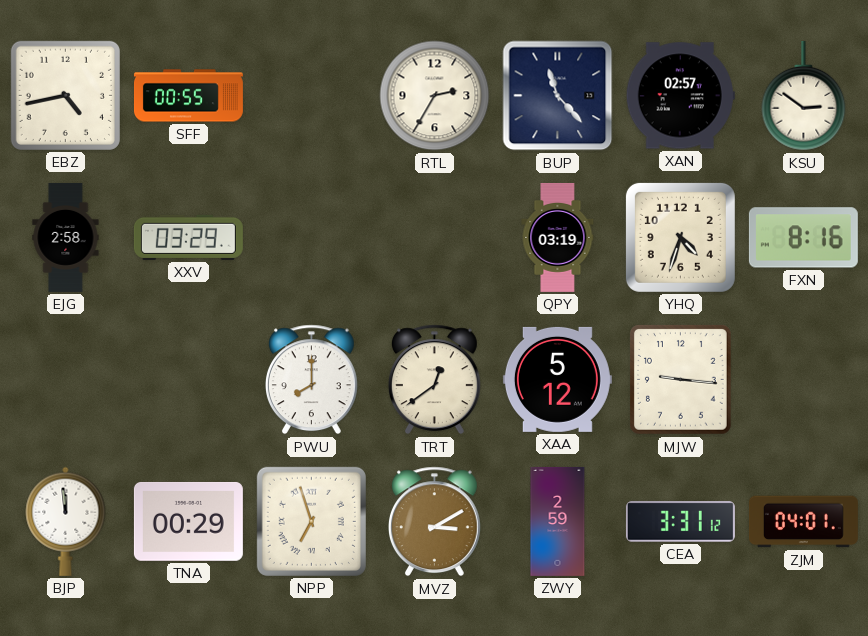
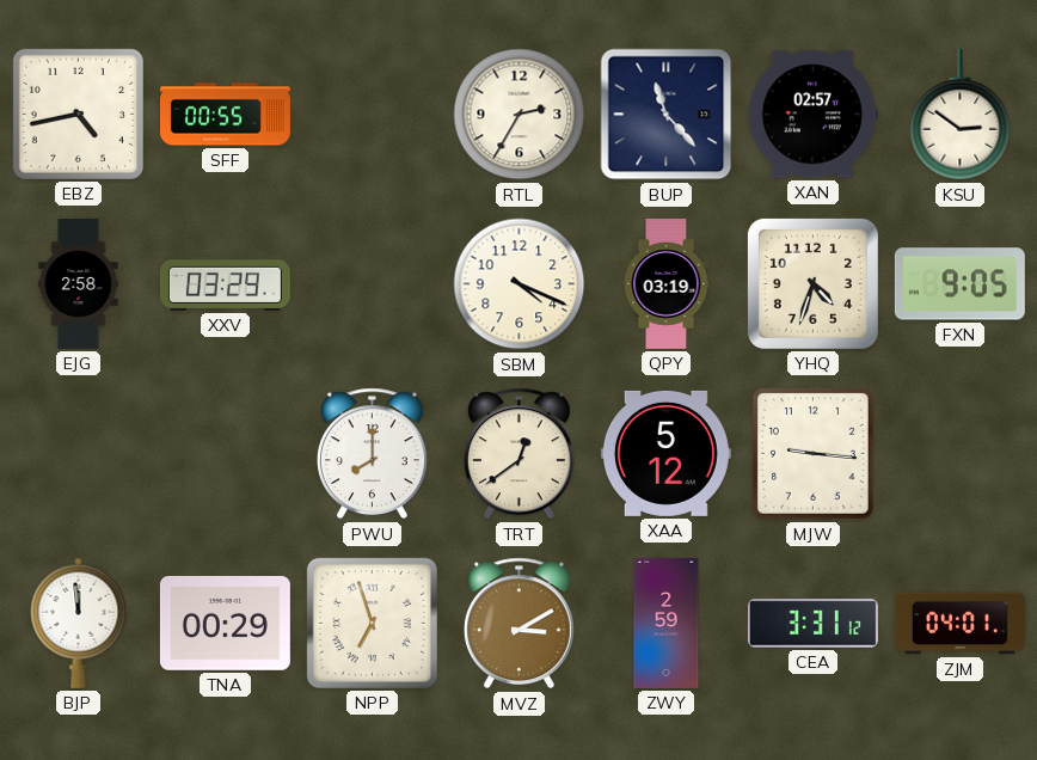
SBM: none -> 4:19 (520, 284)
FXN: 8:16 -> 9:05 (959, 284)
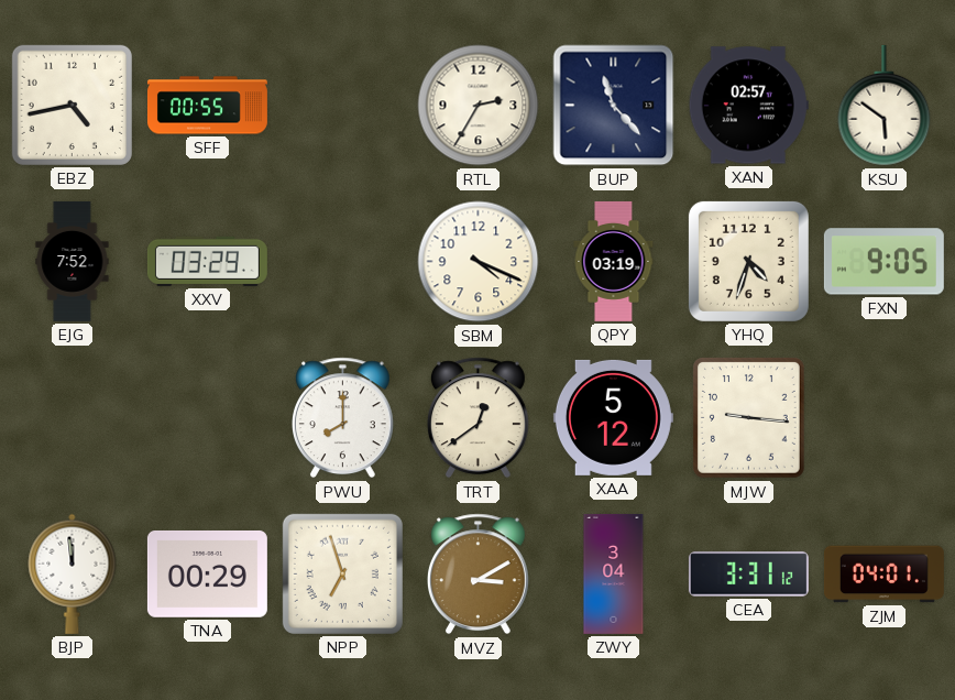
KSU: 2:51 -> 5:51 (885, 106)
EJG: 2:58 -> 7:52 (73, 261)
ZWY: 2:59 -> 3:04 (614, 573)
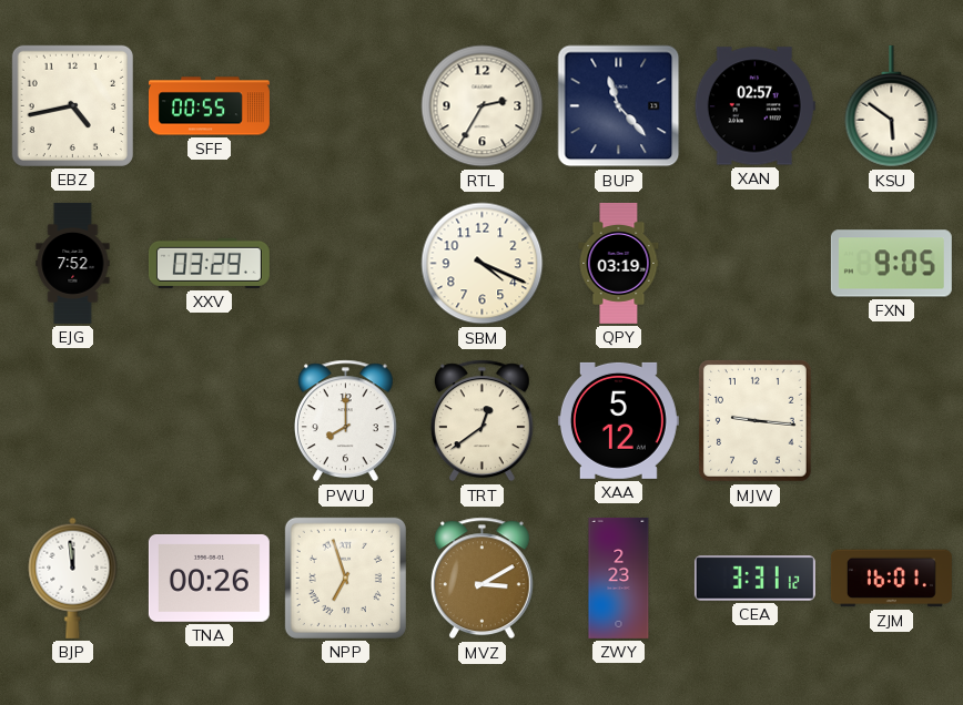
YHQ: 4:33 -> none (748, 261)
TNA: 00:29 -> 00:26 (209, 579)
ZWY: 3:04 -> 2:23 (619, 578)
ZJM: 04:01 -> 16:01 (891, 579)
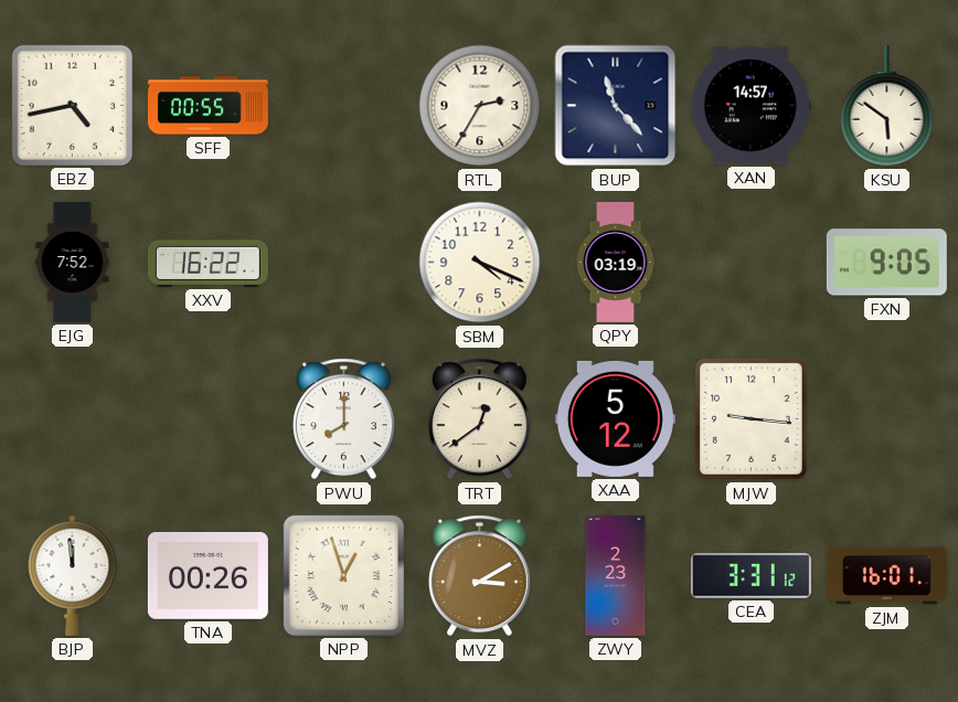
XAN: 02:57 -> 14:57 (751, 106)
XXV: 03:29 -> 16:22 (207, 262)
NPP: 6:57 -> 12:57 (343, 575)
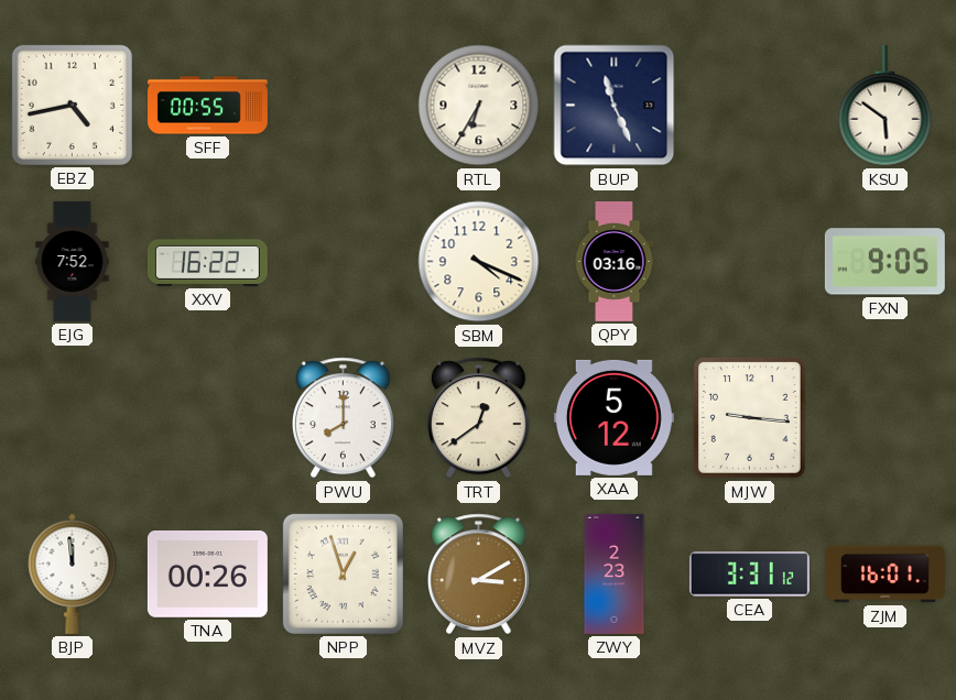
RTL: 2:35 -> 6:35 (479, 106)
BUP: 11:23 -> 11:26 (615, 106)
XAN: 14:57 -> none (751, 106)
QPY: 03:19 -> 03:16 (615, 261)
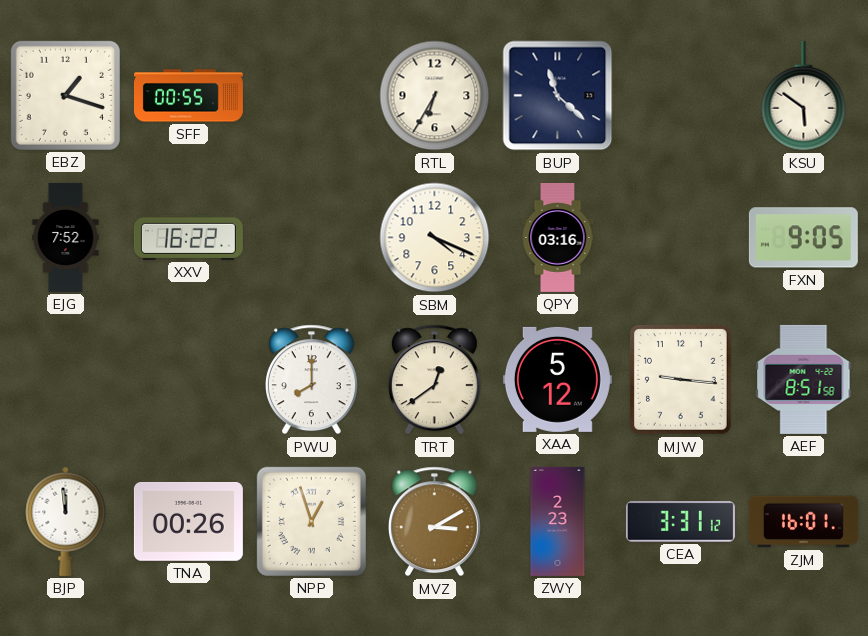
EBZ: 4:43 -> 1:18 (65, 95)
BUP: 11:26 -> 11:22 (558, 96)
AEF: none -> 8:51 (804, 379)
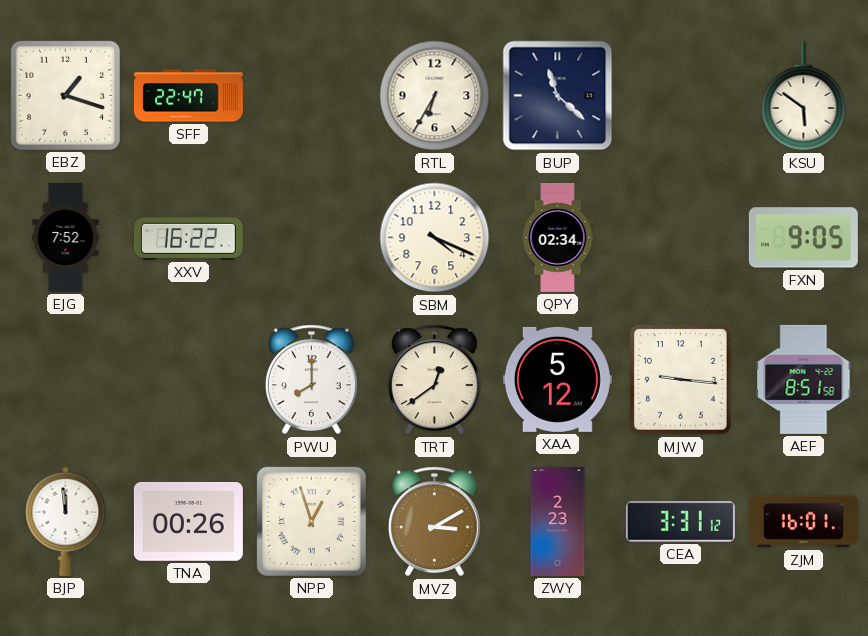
SFF: 00:55 -> 22:47 (188, 96)
QPY: 03:16 -> 02:34 (558, 237)
